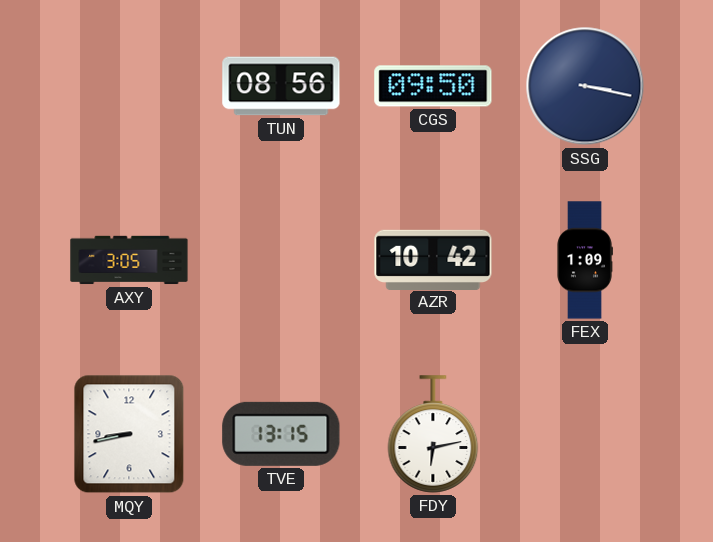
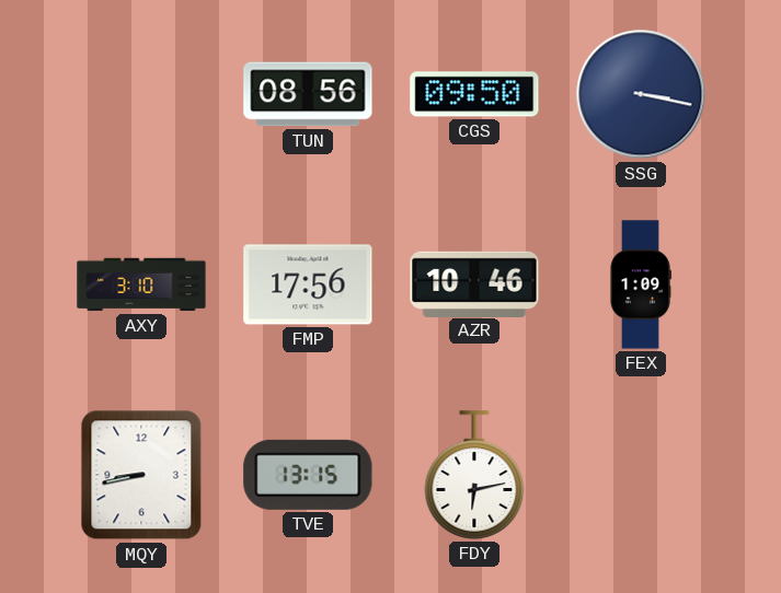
AXY: 3:05 -> 3:10 (141, 284)
FMP: none -> 17:56 (308, 284)
AZR: 10:42 -> 10:46 (474, 283)
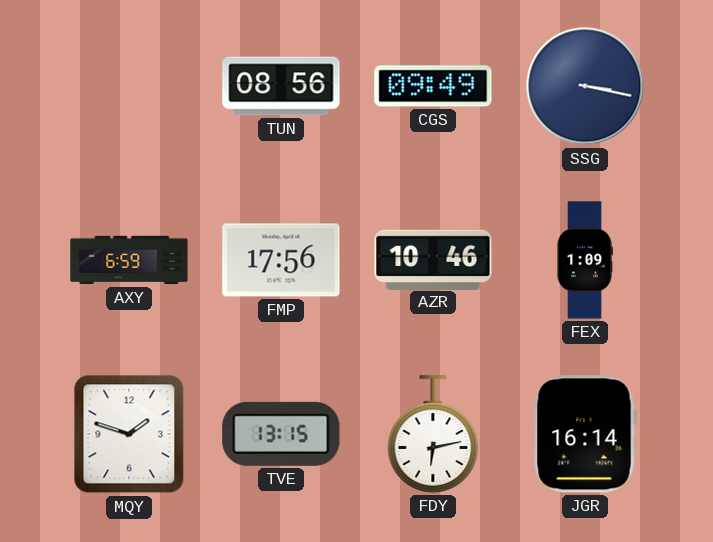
CGS: 09:50 -> 09:49 (433, 86)
AXY: 3:10 -> 6:59 (129, 260)
MQY: 8:43 -> 1:48 (129, 434)
JGR: none -> 16:14 (585, 434)
